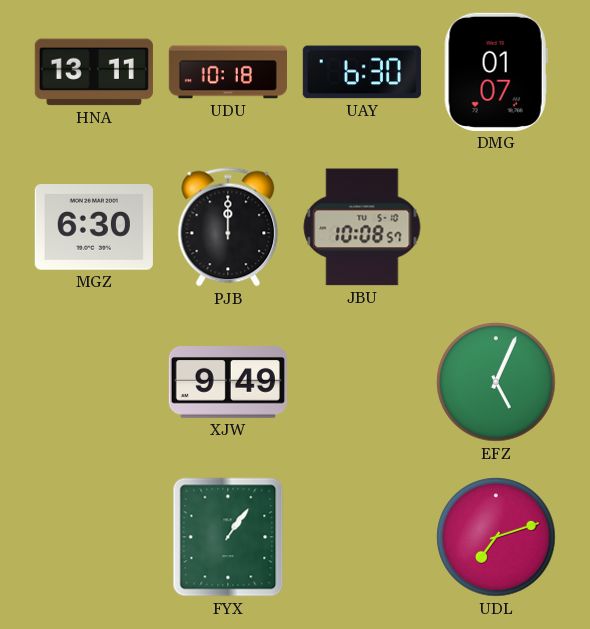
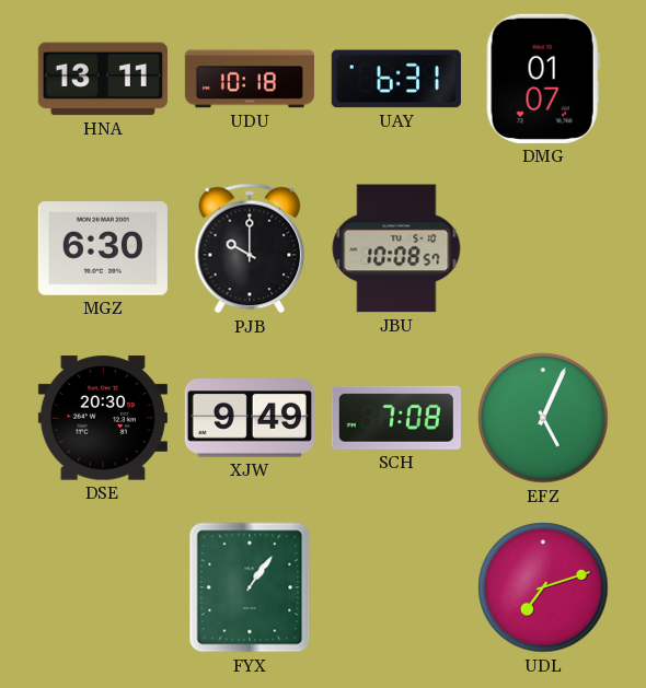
UAY: 6:30 -> 6:31 (396, 79)
PJB: 12:00 -> 10:00 (250, 248)
DSE: none -> 20:30 (103, 418)
SCH: none -> 7:08 (396, 418)
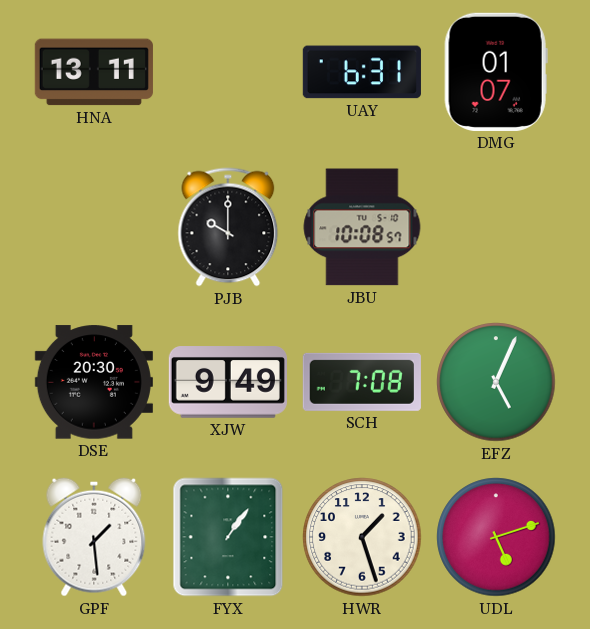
UDU: 10:18 -> none (250, 79)
MGZ: 6:30 -> none (103, 248)
GPF: none -> 1:29 (94, 537)
HWR: none -> 1:27 (362, 537)
UDL: 7:12 -> 5:12 (496, 537)
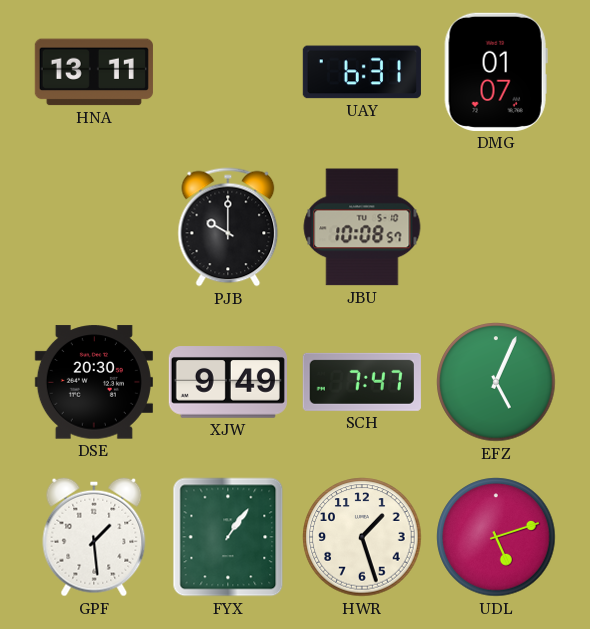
SCH: 7:08 -> 7:47 (362, 382)
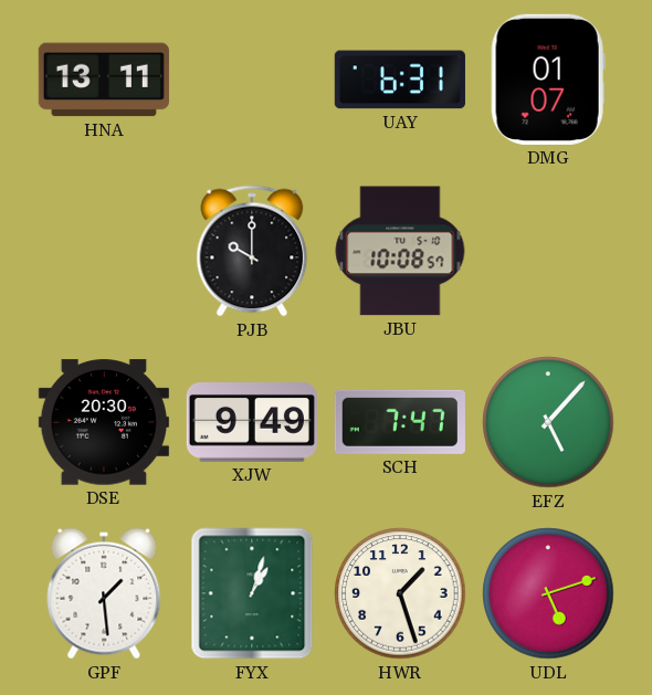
EFZ: 5:04 -> 5:07 (548, 422)
FYX: 1:06 -> 1:03 (252, 593)
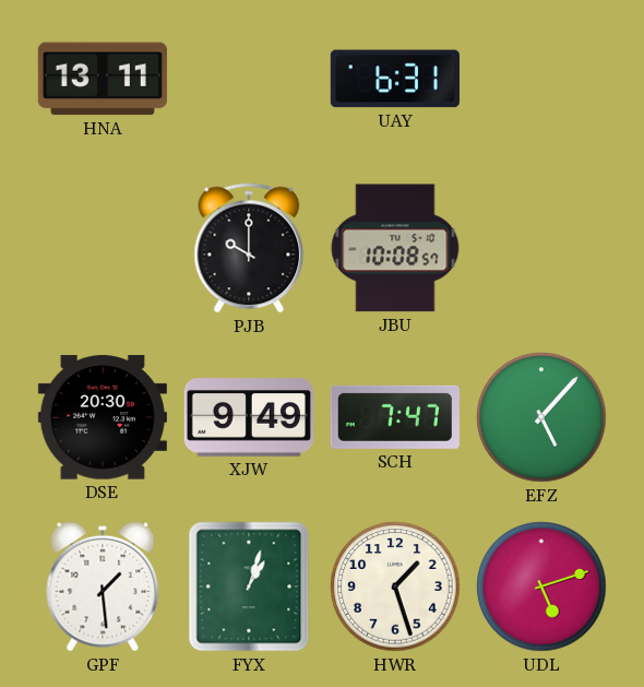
DMG: 01:07 -> none (548, 80)
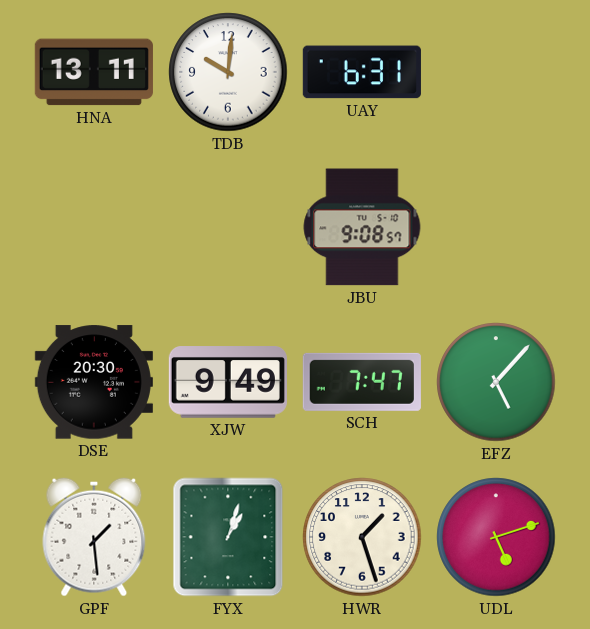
TDB: none -> 10:01 (228, 72)
PJB: 10:00 -> none (249, 248)
JBU: 10:08 -> 9:08 (362, 227)
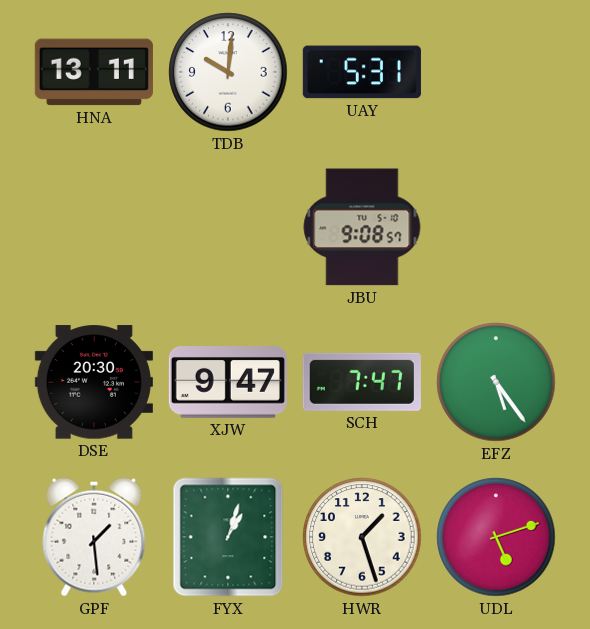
UAY: 6:31 -> 5:31 (362, 72)
XJW: 9:49 -> 9:47 (228, 382)
EFZ: 5:07 -> 5:24 (496, 382)
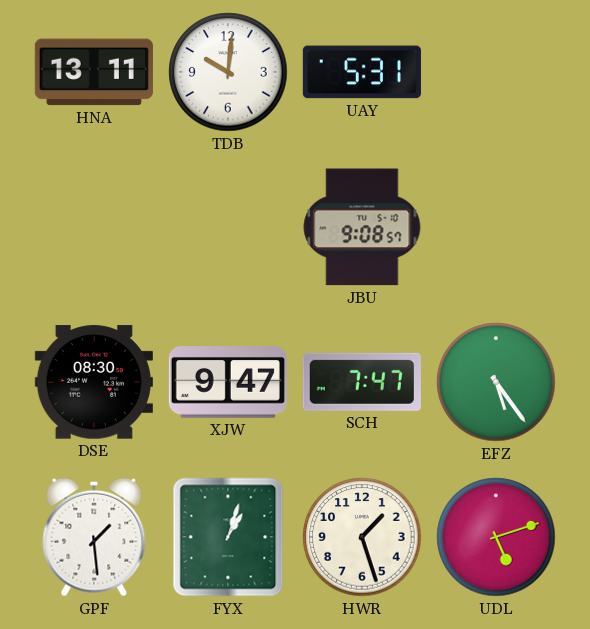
DSE: 20:30 -> 08:30 (94, 382)
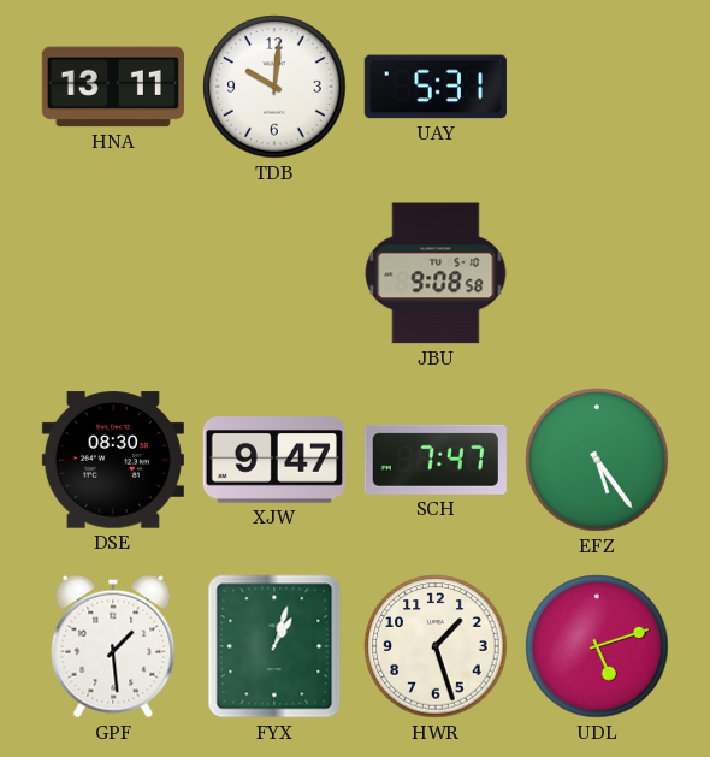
JBU: 9:08:57 -> 9:08:58 (436, 273)
